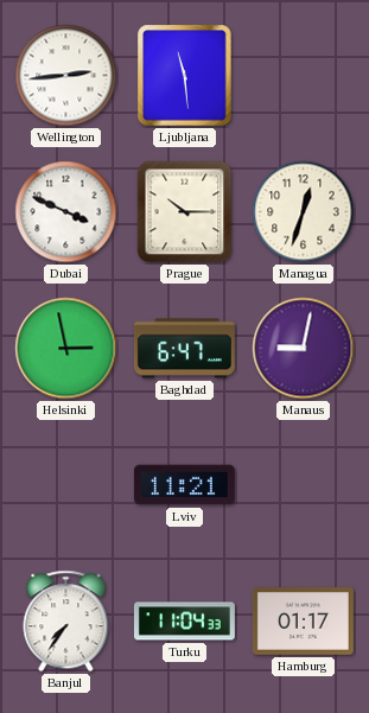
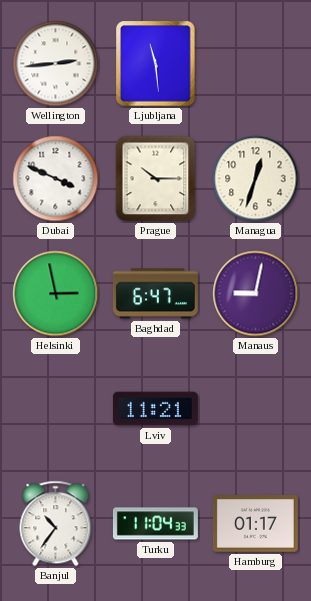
Banjul: 7:36 -> 10:36 (56, 524)
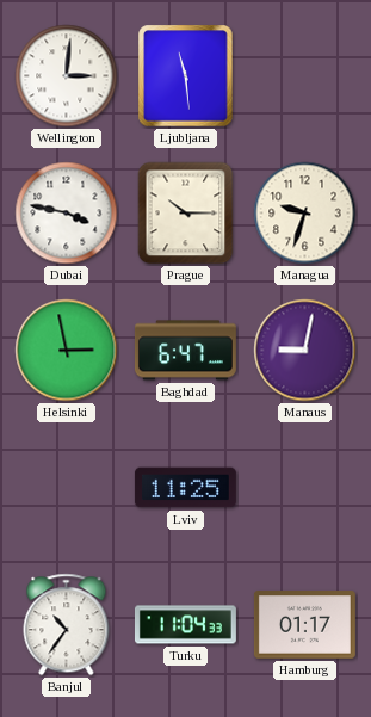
Wellington: 2:44 -> 3:01 (67, 76)
Dubai: 3:49 -> 3:47 (67, 214)
Managua: 12:33 -> 9:33 (305, 214)
Lviv: 11:21 -> 11:25 (185, 488)
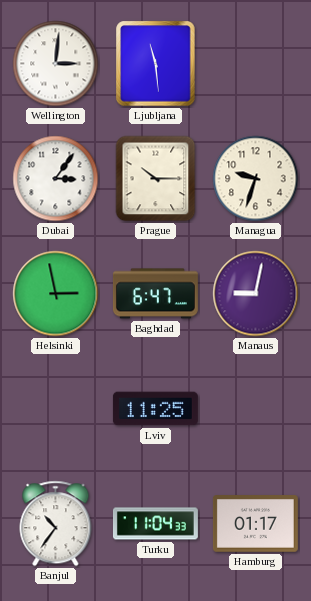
Dubai: 3:47 -> 3:06 (56, 179)
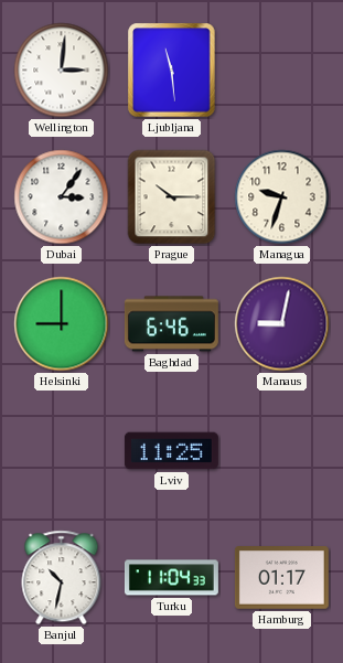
Helsinki: 2:58 -> 9:00 (62, 324)
Baghdad: 6:47 -> 6:46 (171, 324)
Banjul: 10:36 -> 10:32 (62, 578)
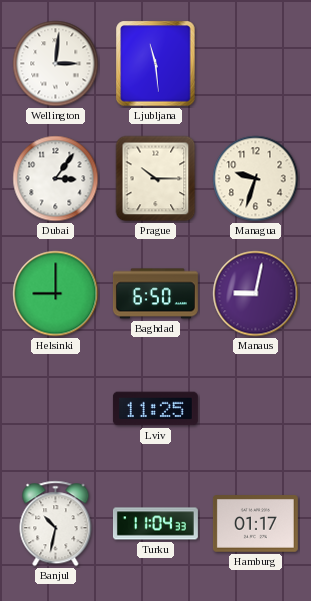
Baghdad: 6:46 -> 6:50 (155, 294)
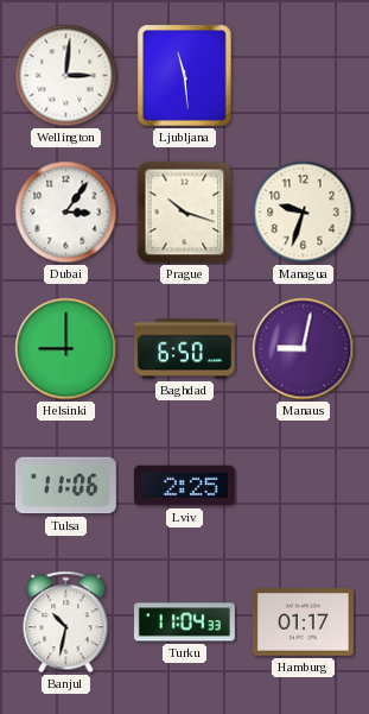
Prague: 10:15 -> 10:18 (185, 213)
Tulsa: none -> 11:06 (65, 486)
Lviv: 11:25 -> 2:25 (184, 486)
